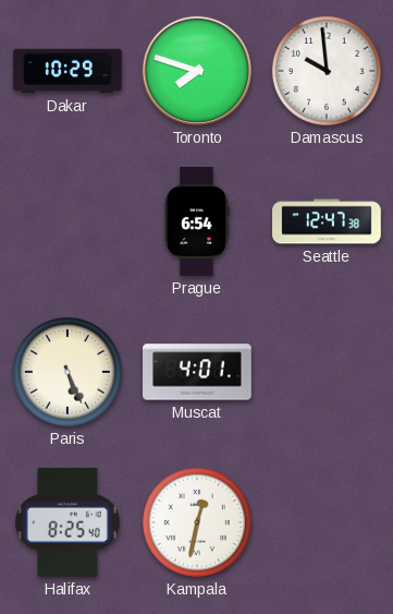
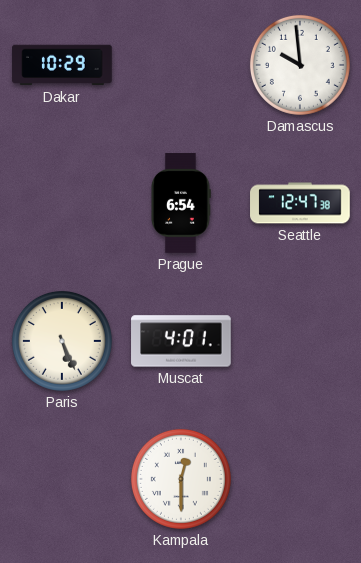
Toronto: 7:48 -> none (197, 71)
Halifax: 8:25 -> none (69, 523)
Kampala: 12:32 -> 12:30 (181, 479)
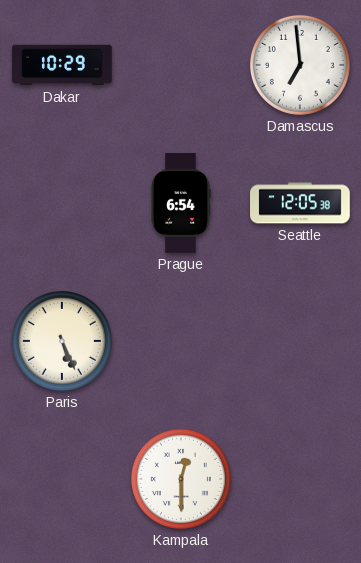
Damascus: 9:59 -> 6:59 (300, 65)
Seattle: 12:47 -> 12:05 (300, 203)
Muscat: 4:01 -> none (181, 341)
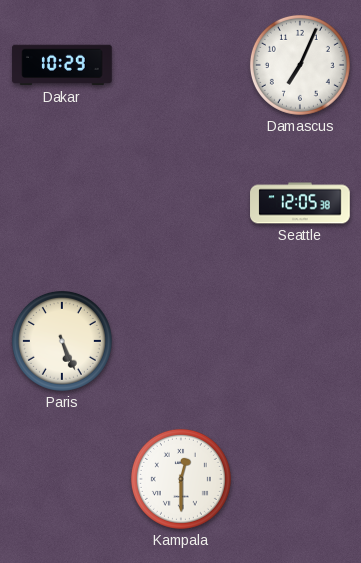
Damascus: 6:59 -> 7:04 (300, 65)
Prague: 6:54 -> none (181, 203)
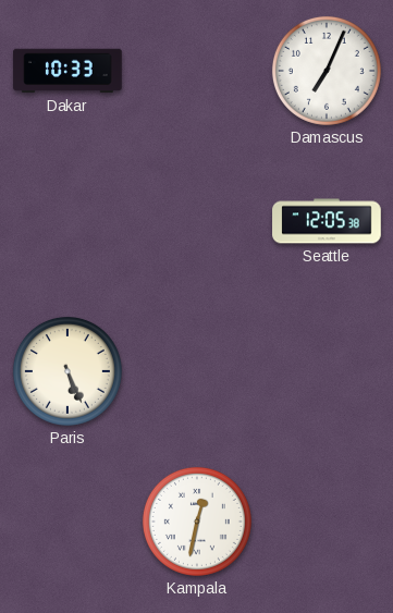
Dakar: 10:29 -> 10:33 (67, 71)
Kampala: 12:30 -> 12:32 (197, 522)
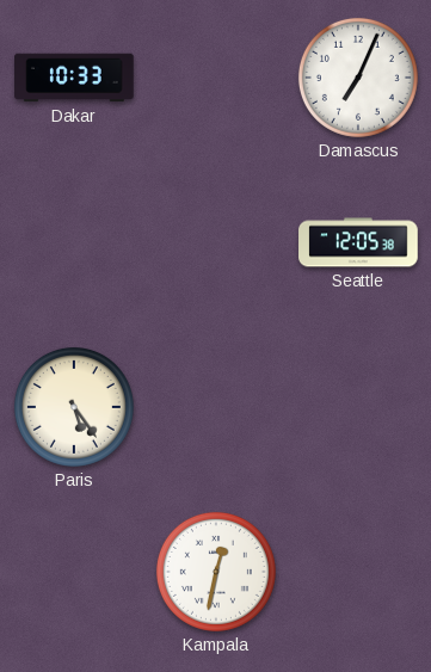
Paris: 5:26 -> 5:24 (74, 407)
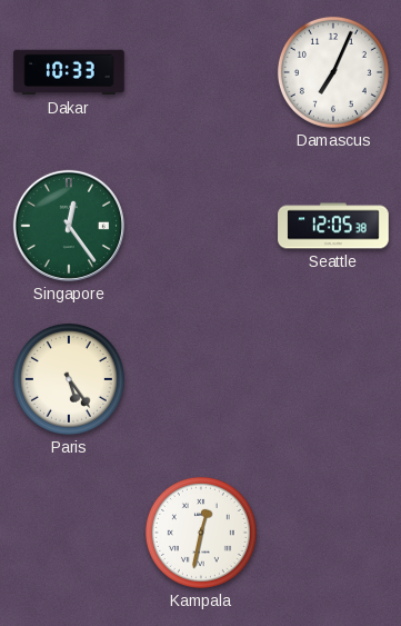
Singapore: none -> 12:24 (69, 226)
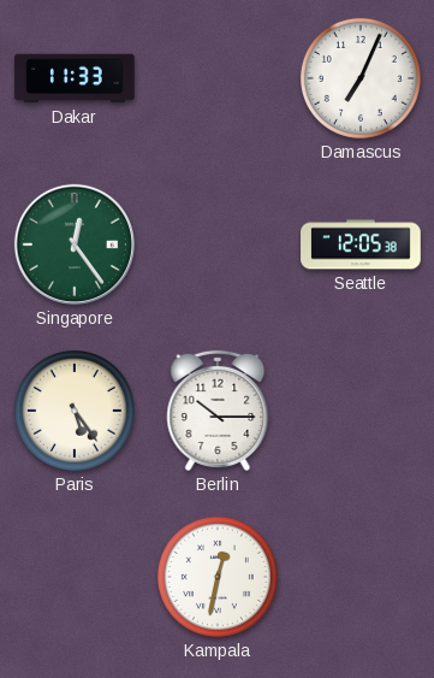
Dakar: 10:33 -> 11:33 (75, 78)
Berlin: none -> 10:15 (218, 411)
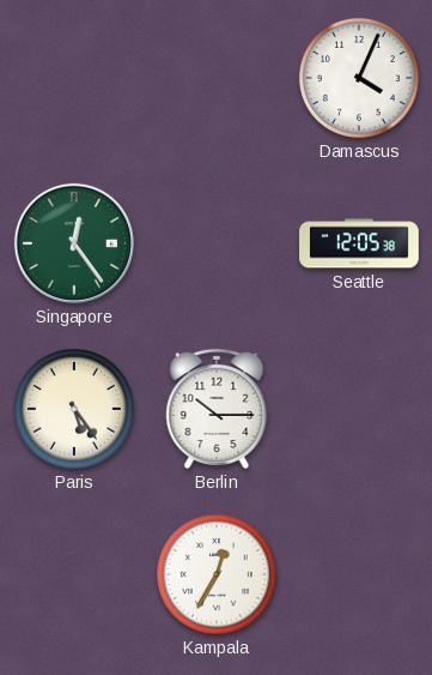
Dakar: 11:33 -> none (75, 78)
Damascus: 7:04 -> 4:04 (359, 78)
Kampala: 12:32 -> 12:35 (217, 574)
